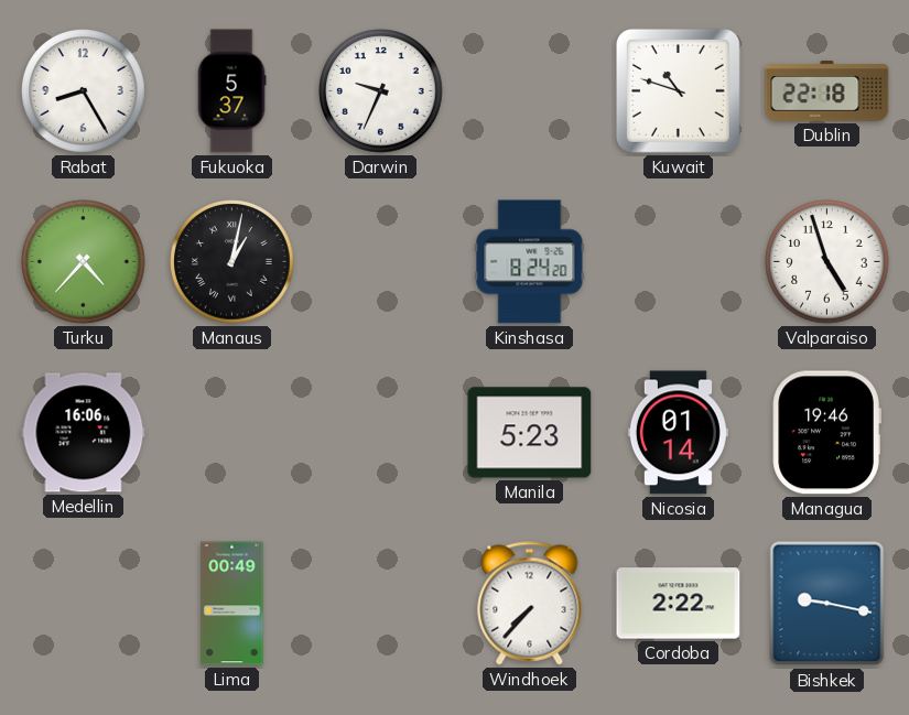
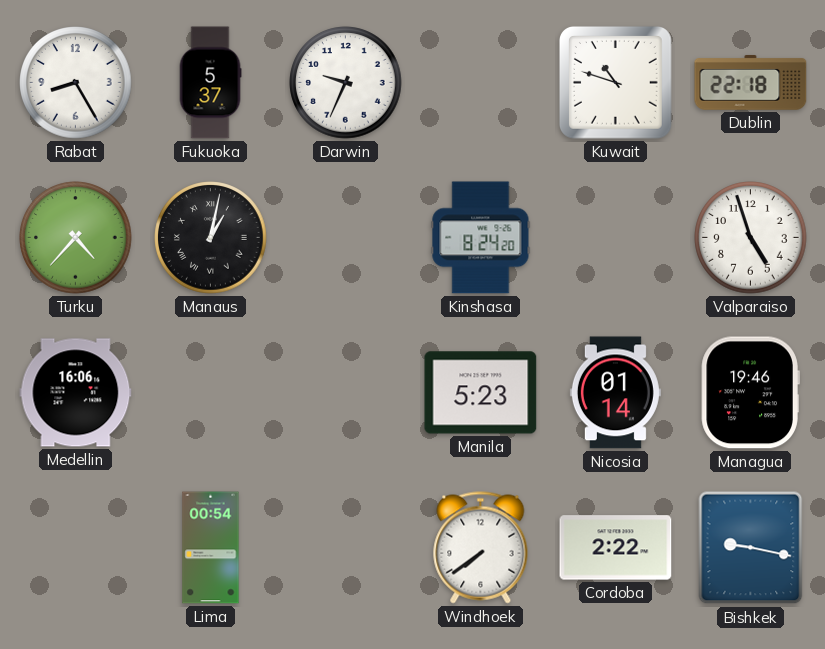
Lima: 00:49 -> 00:54 (211, 548)
Windhoek: 7:37 -> 7:39 (481, 548)
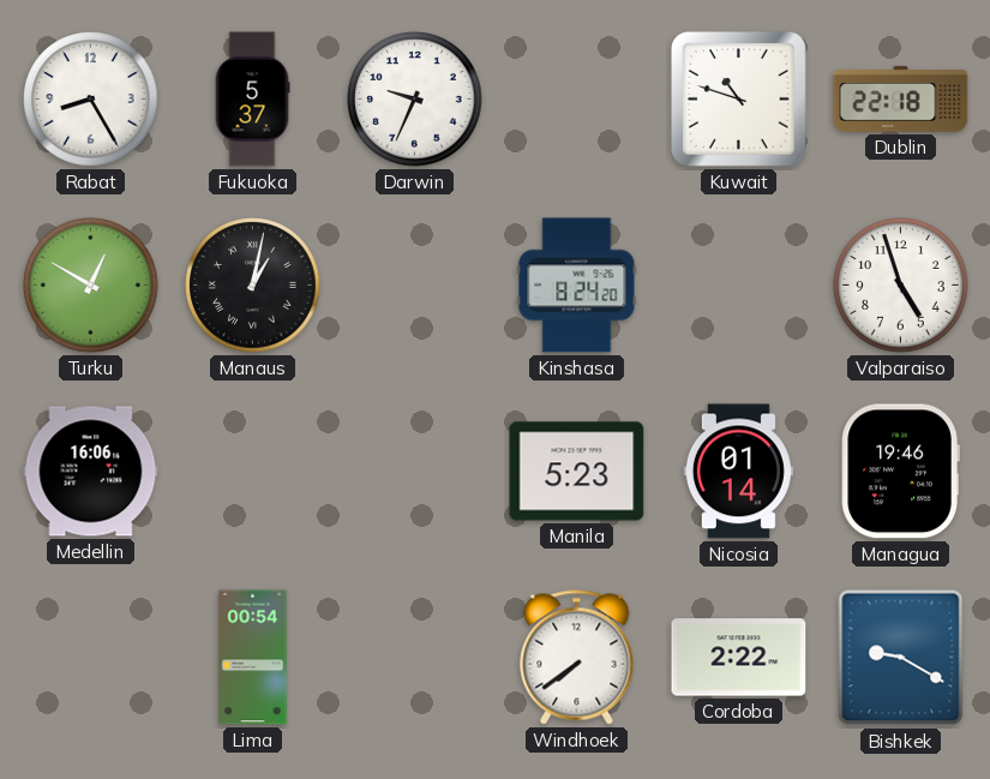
Turku: 4:37 -> 12:50 (91, 286)
Bishkek: 9:17 -> 9:20 (901, 658)
